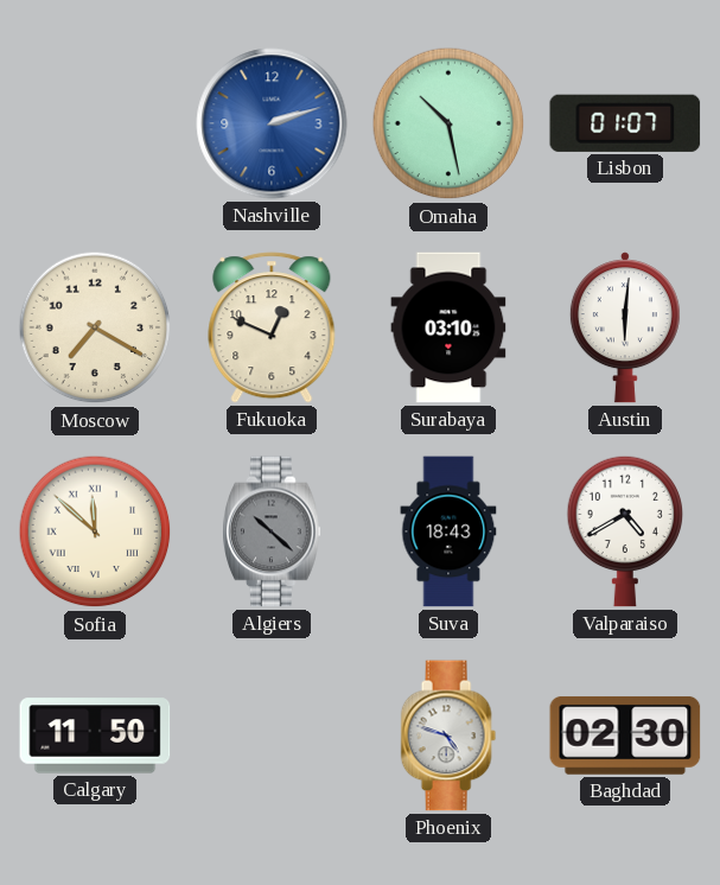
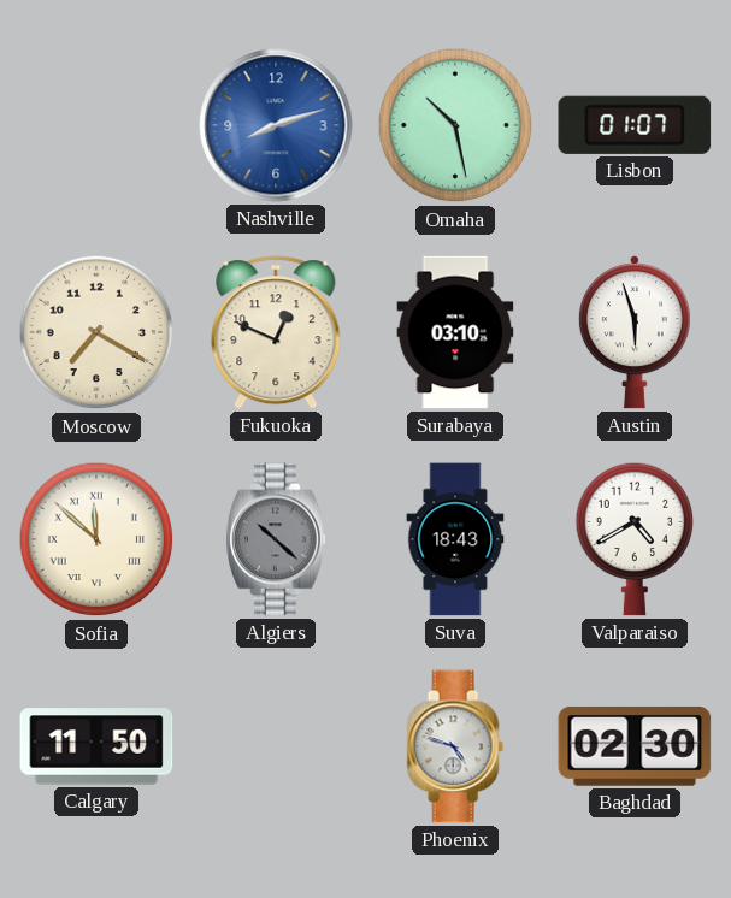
Nashville: 2:12 -> 8:12 (276, 125)
Austin: 6:01 -> 5:57 (635, 332)
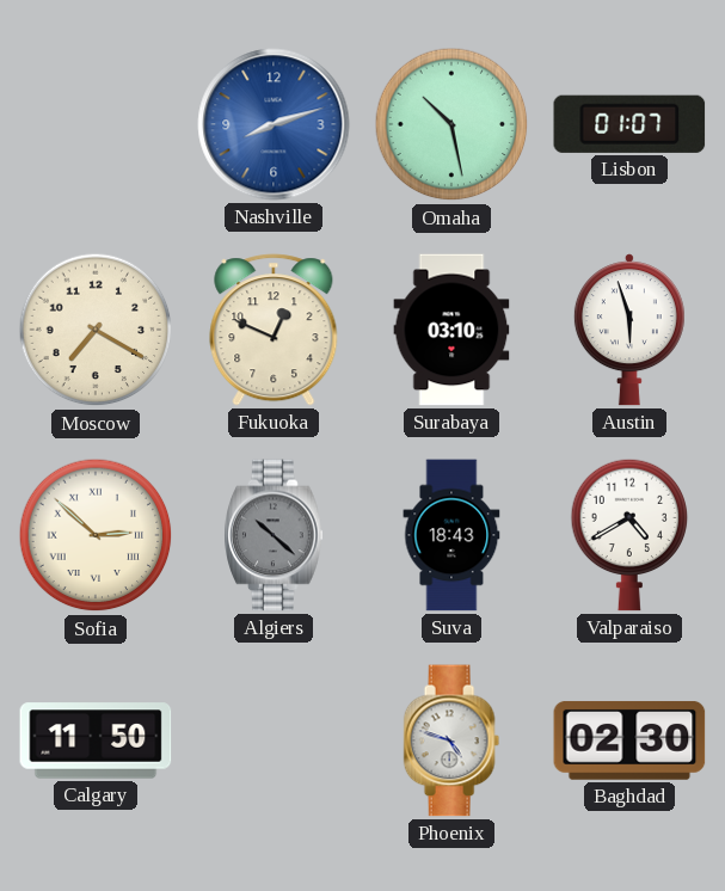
Sofia: 11:52 -> 2:52 (96, 535)
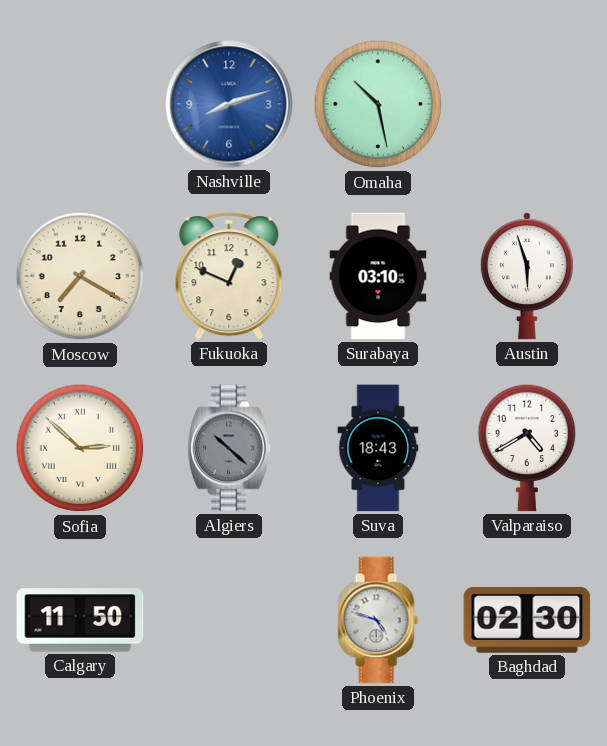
Lisbon: 01:07 -> none (629, 124)
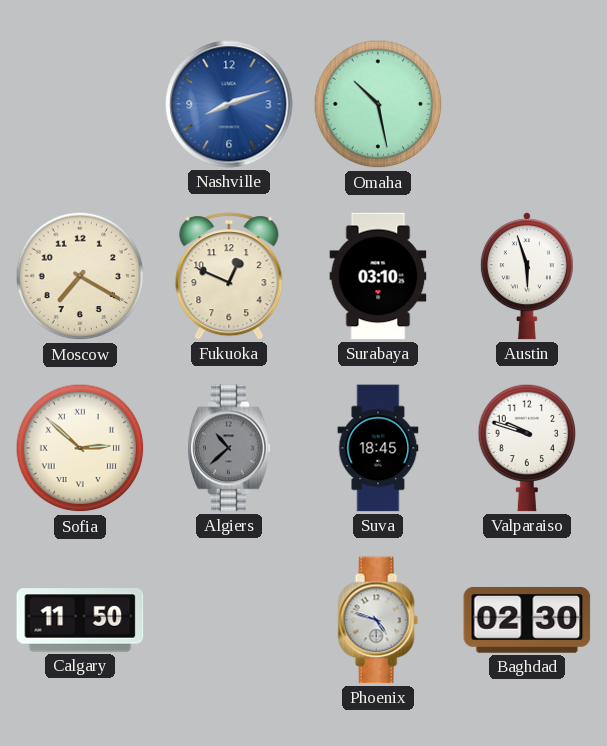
Algiers: 10:22 -> 10:38 (229, 448)
Suva: 18:43 -> 18:45 (378, 448)
Valparaiso: 4:40 -> 9:48 (527, 448)
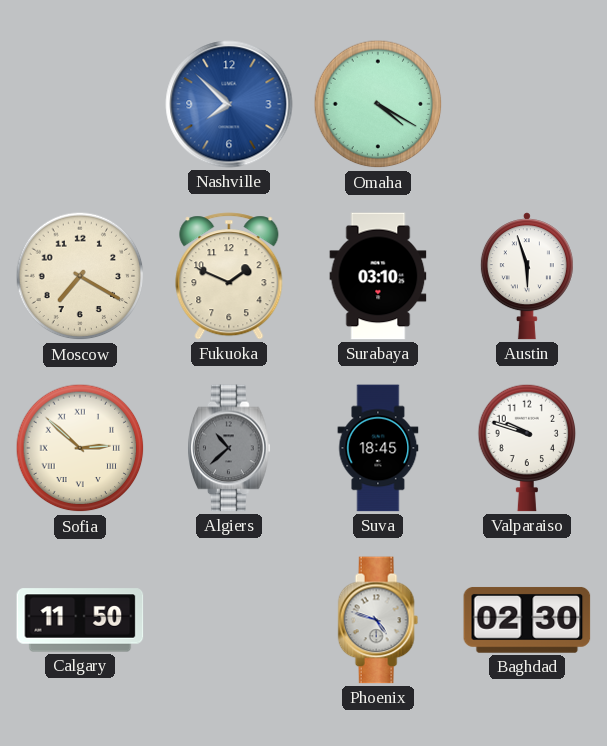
Nashville: 8:12 -> 7:52 (229, 104)
Omaha: 10:28 -> 4:20 (378, 104)
Fukuoka: 12:49 -> 1:49 (229, 276)
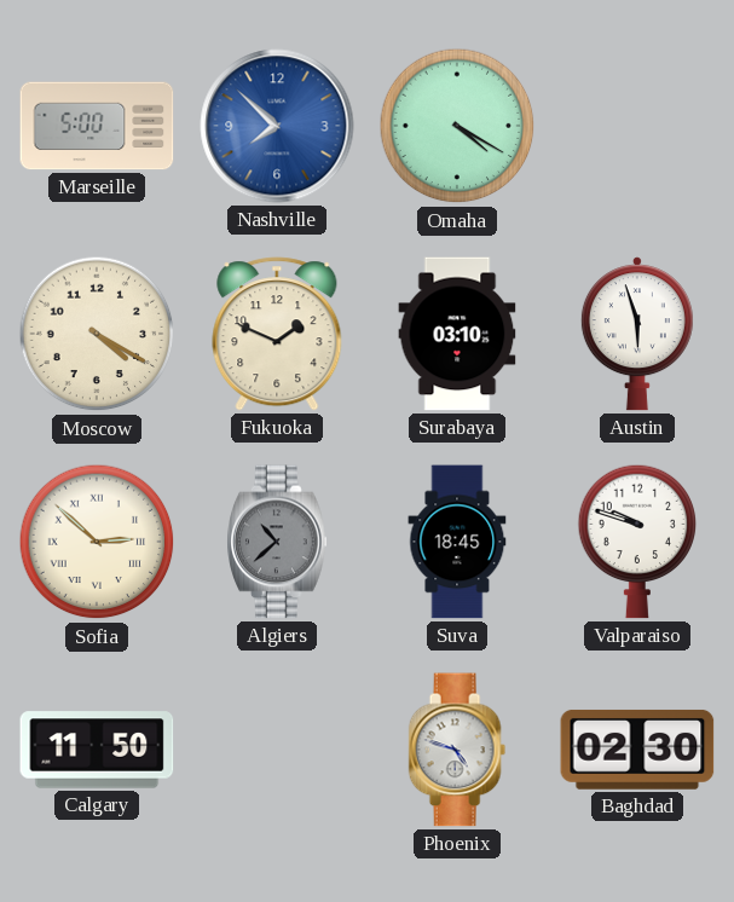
Marseille: none -> 5:00 (97, 126)
Moscow: 7:20 -> 4:20 (97, 334)
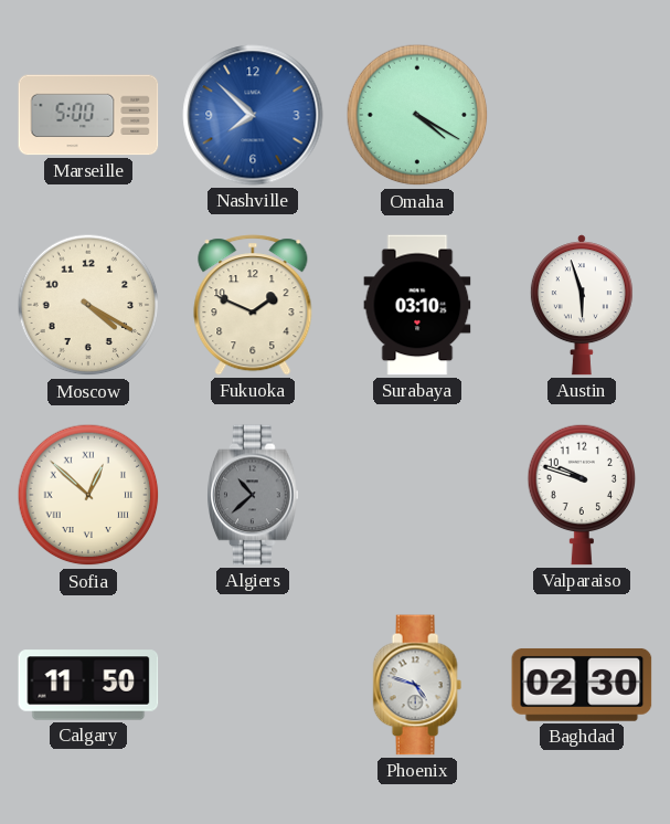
Sofia: 2:52 -> 12:52 (88, 495)
Suva: 18:45 -> none (457, 542)
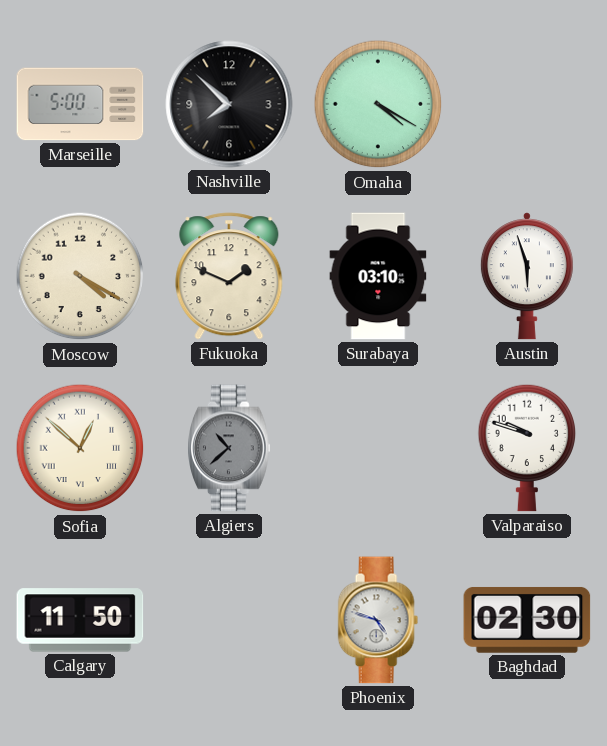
Nashville dial: blue -> black (229, 104)
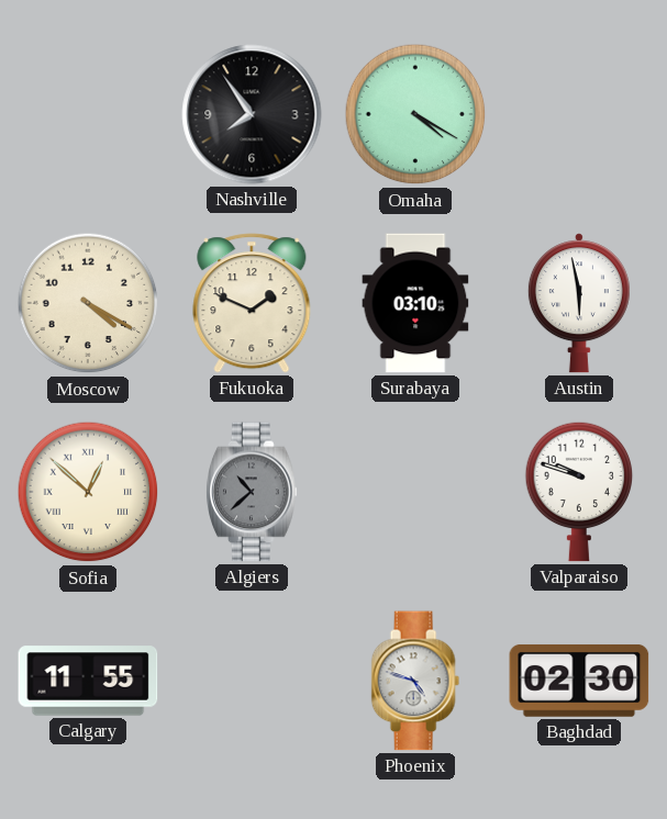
Marseille: 5:00 -> none (80, 104)
Nashville: 7:52 -> 7:54 (252, 114)
Austin: 5:57 -> 5:58 (579, 303)
Calgary: 11:50 -> 11:55 (88, 681)
